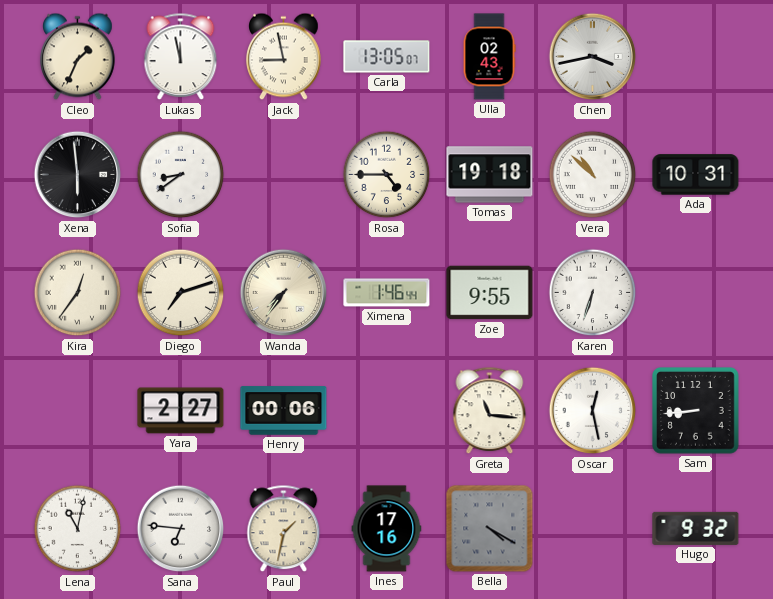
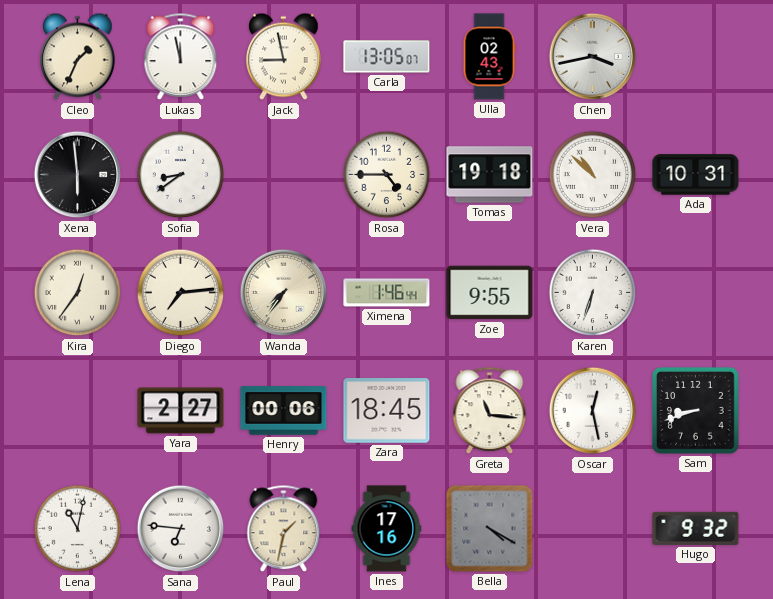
Diego: 7:12 -> 7:14 (181, 293)
Zara: none -> 18:45 (387, 411)
Sam: 8:44 -> 8:42 (696, 411)
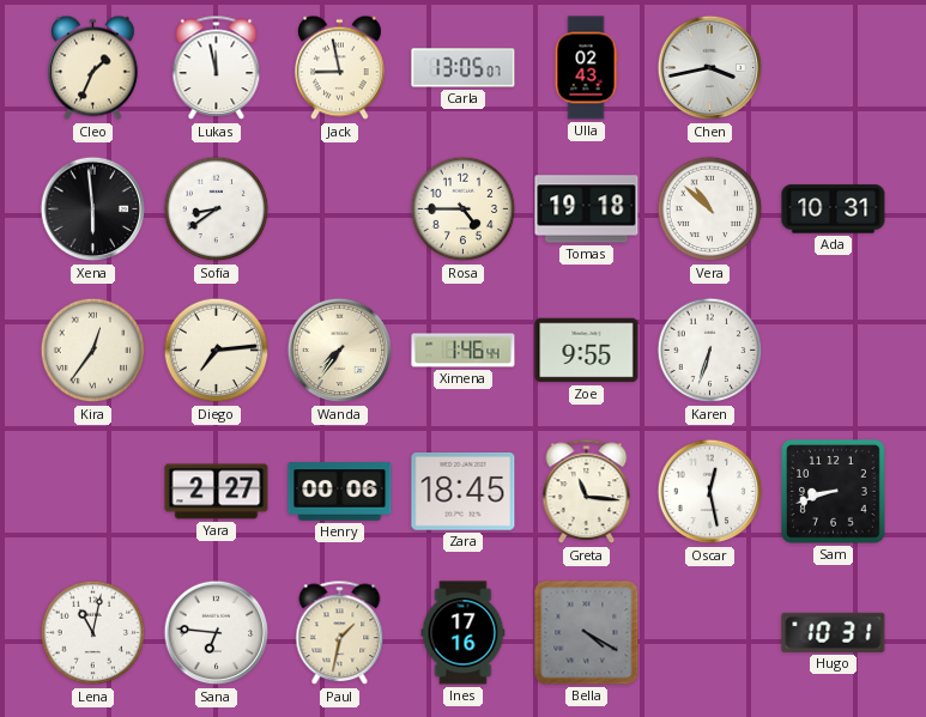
Hugo: 9:32 -> 10:31 (834, 632)
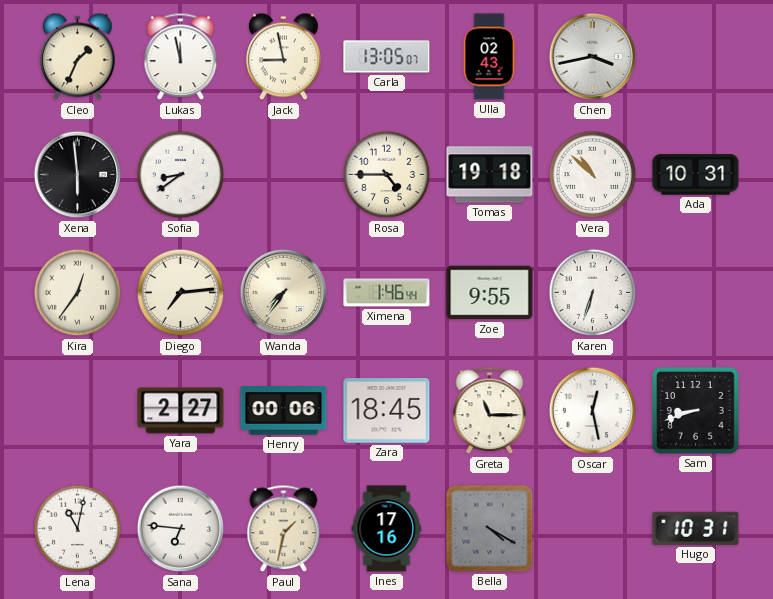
Greta: 11:16 -> 11:15 (490, 411)
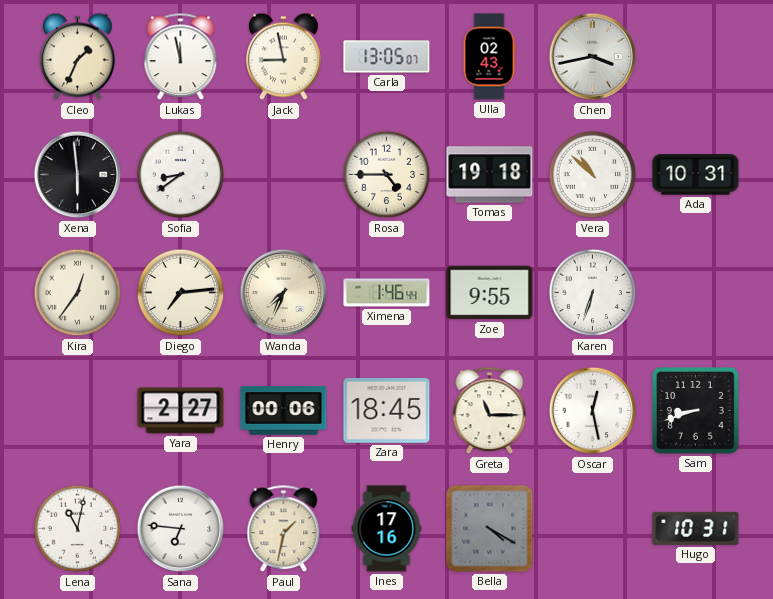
Wanda: 7:36 -> 7:34 (284, 293)
